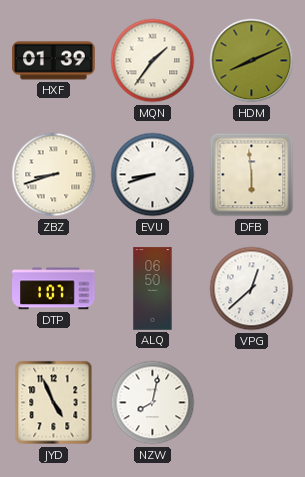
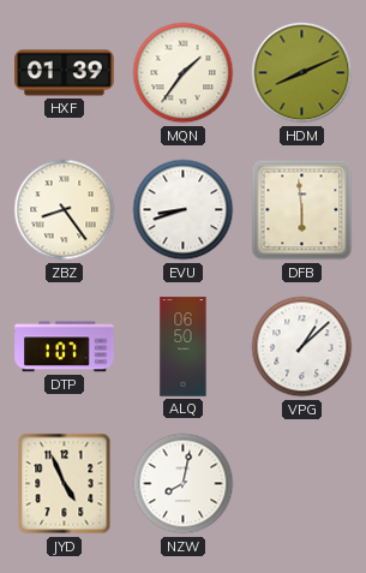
ZBZ: 8:42 -> 8:24 (65, 210)
VPG: 12:38 -> 1:08 (302, 347)
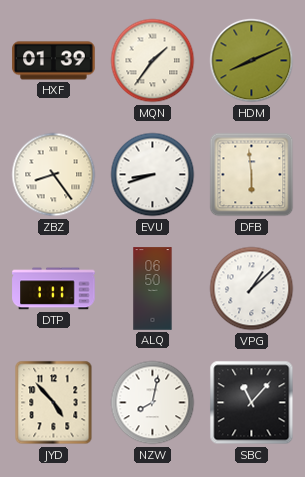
DTP: 1:07 -> 1:11 (54, 289)
JYD: 4:56 -> 4:53 (54, 403)
SBC: none -> 11:07 (252, 403)
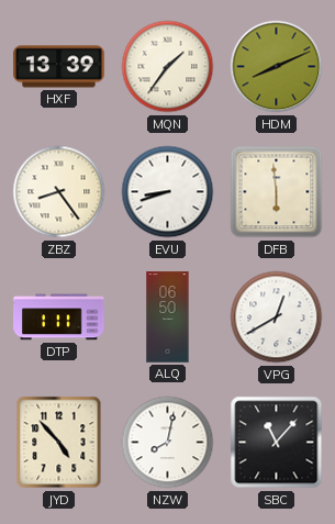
HXF: 01:39 -> 13:39 (59, 67)
VPG: 1:08 -> 12:40 (277, 317)
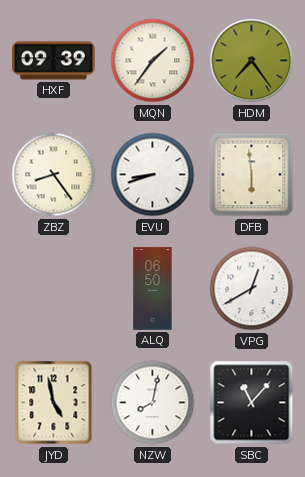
HXF: 13:39 -> 09:39 (54, 61)
HDM: 8:11 -> 7:24 (252, 61)
DTP: 1:11 -> none (59, 317)
JYD: 4:53 -> 4:58 (54, 403)
